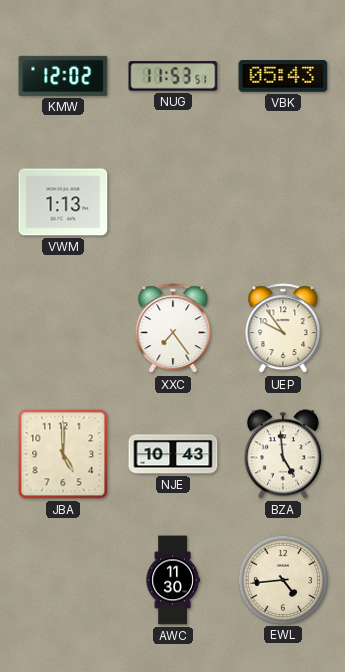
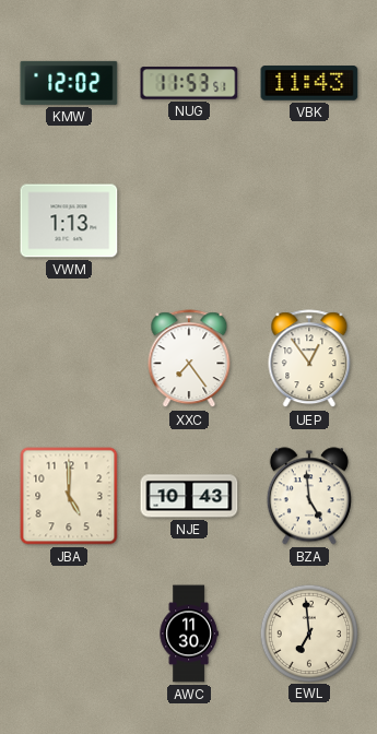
VBK: 05:43 -> 11:43 (309, 83)
UEP: 9:54 -> 12:54 (309, 359)
EWL: 4:44 -> 6:59 (308, 632)
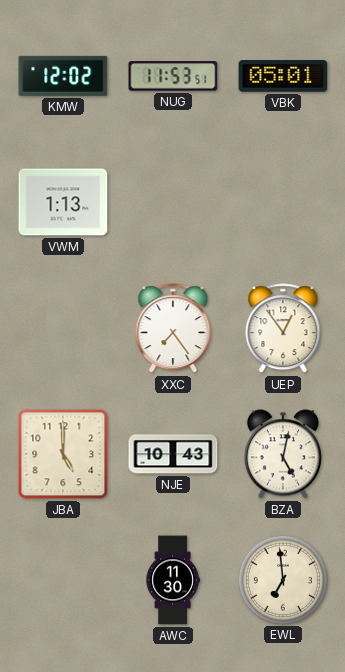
VBK: 11:43 -> 05:01 (283, 76)
BZA: 4:59 -> 5:02 (283, 454)
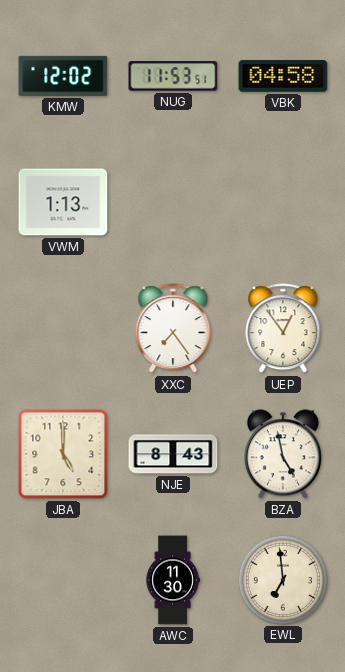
VBK: 05:01 -> 04:58 (283, 76)
NJE: 10:43 -> 8:43 (173, 454)
BZA: 5:02 -> 4:58 (283, 454)
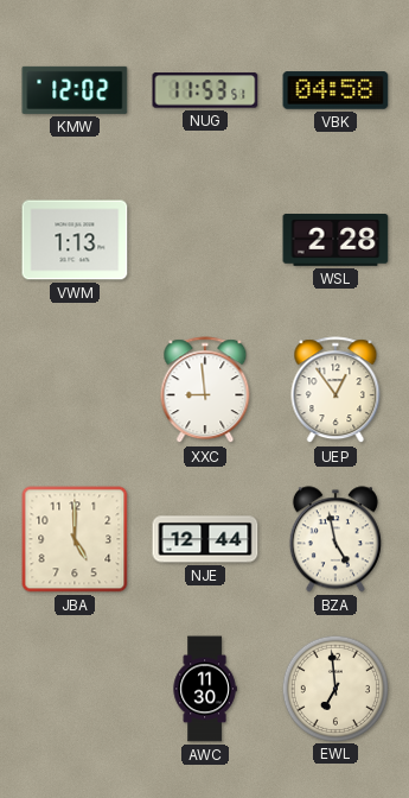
WSL: none -> 2:28 (335, 241)
XXC: 7:24 -> 8:59 (205, 391)
NJE: 8:43 -> 12:44 (205, 539)
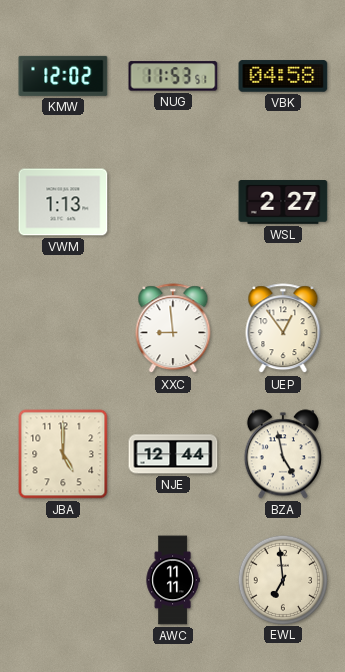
WSL: 2:28 -> 2:27 (283, 203)
AWC: 11:30 -> 11:11 (173, 580)
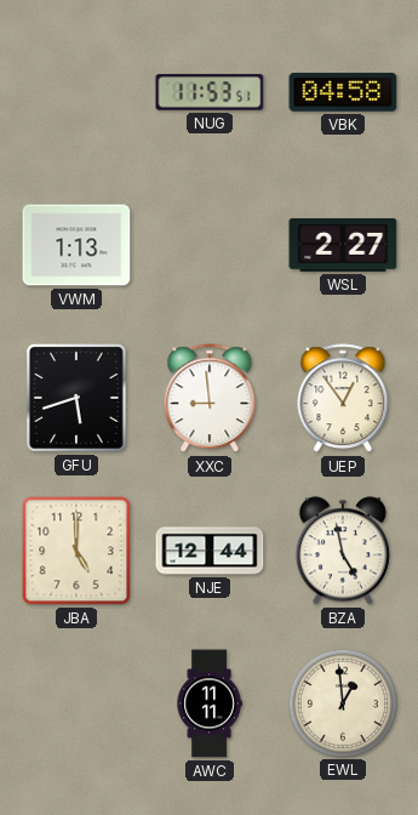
KMW: 12:02 -> none (63, 76)
GFU: none -> 5:42 (76, 398)
EWL: 6:59 -> 12:59 (342, 702)
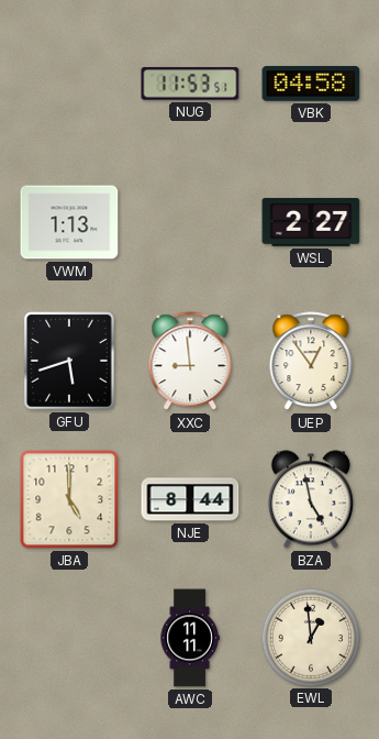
NJE: 12:44 -> 8:44 (190, 499)
